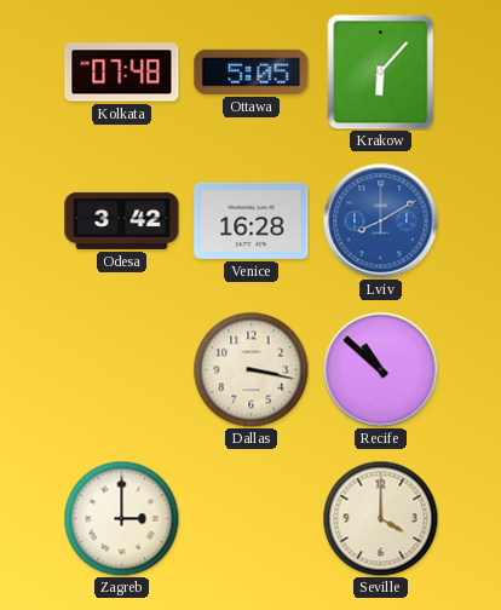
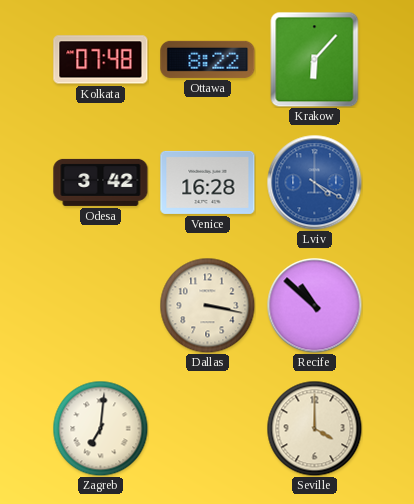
Ottawa: 5:05 -> 8:22 (208, 59)
Lviv: 8:10 -> 4:20 (314, 182)
Zagreb: 3:00 -> 7:01 (100, 428)
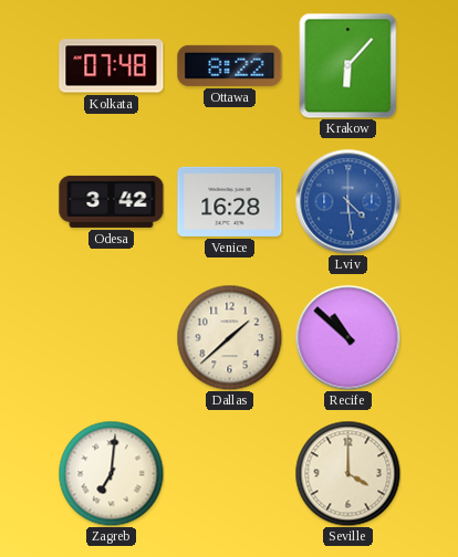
Lviv: 4:20 -> 4:29 (347, 201)
Dallas: 3:17 -> 1:38 (229, 337)
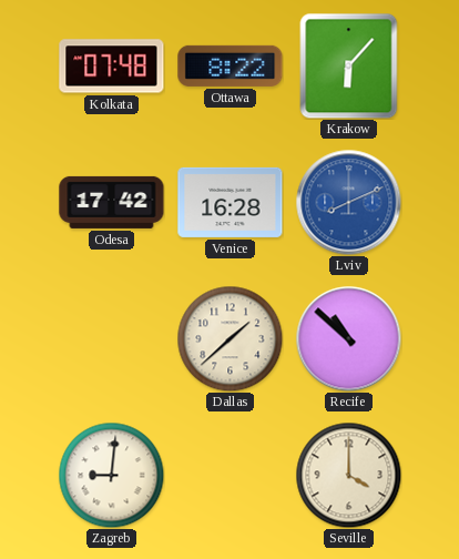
Odesa: 3:42 -> 17:42 (112, 202)
Lviv: 4:29 -> 8:11 (348, 202)
Zagreb: 7:01 -> 9:01 (111, 475)
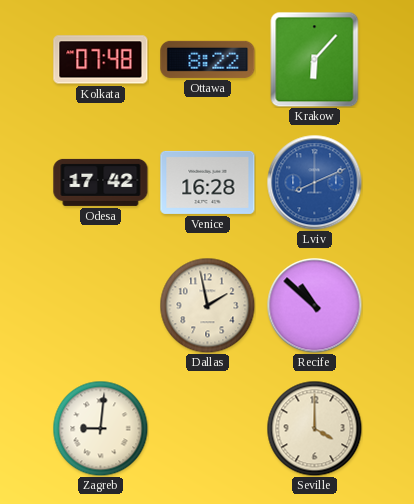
Dallas: 1:38 -> 1:58 (207, 305)
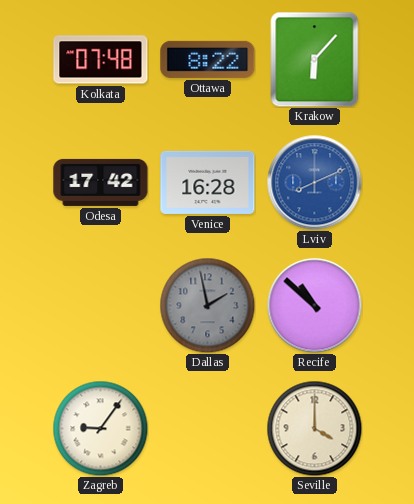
Dallas dial: cream -> grey (207, 305)
Zagreb: 9:01 -> 9:06 (100, 428)
